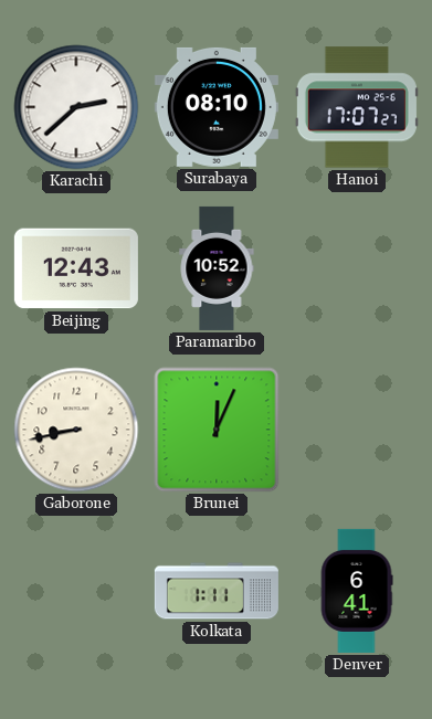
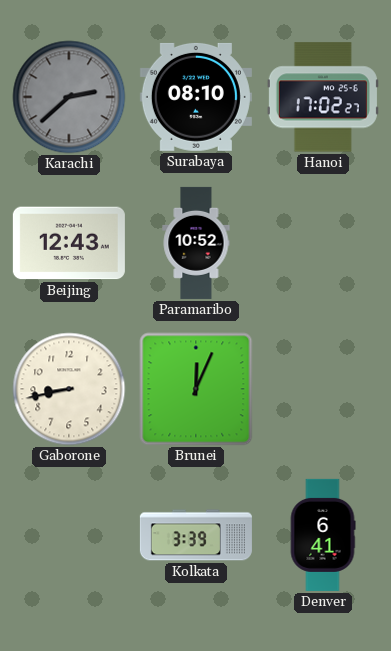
Karachi dial: white -> grey (69, 97)
Hanoi: 17:07 -> 17:02 (323, 97)
Kolkata: 1:11 -> 3:39 (196, 535)
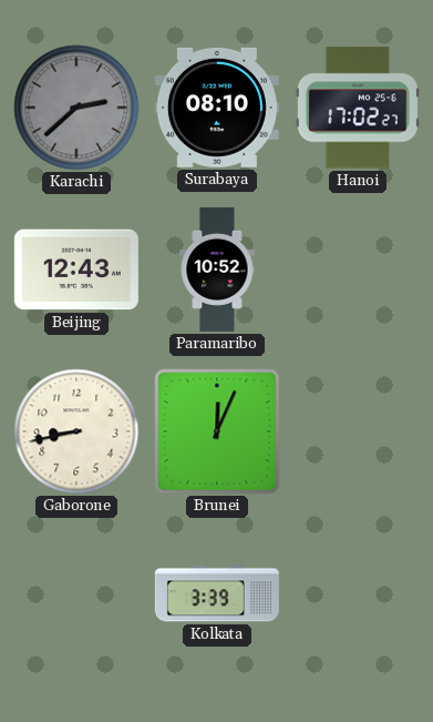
Denver: 6:41 -> none (323, 535)
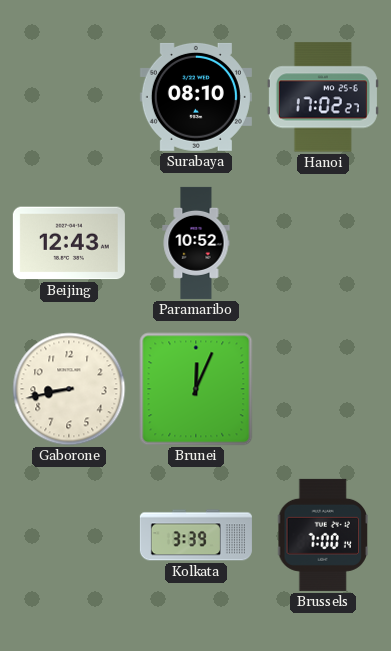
Karachi: 2:38 -> none (76, 108)
Brussels: none -> 7:00 (323, 535)
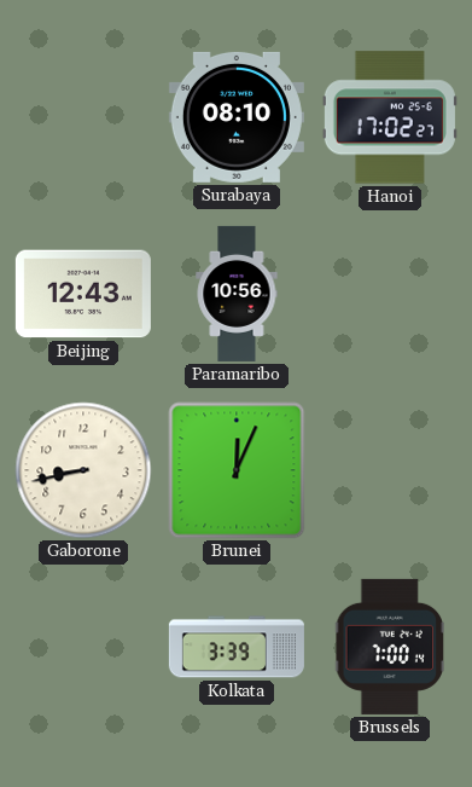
Paramaribo: 10:52 -> 10:56 (237, 294)
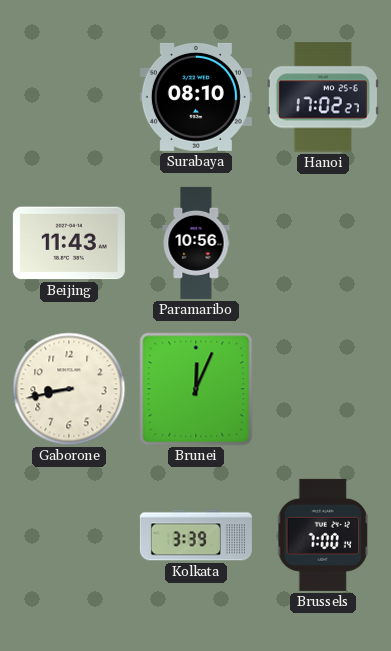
Beijing: 12:43 -> 11:43 (69, 243)
